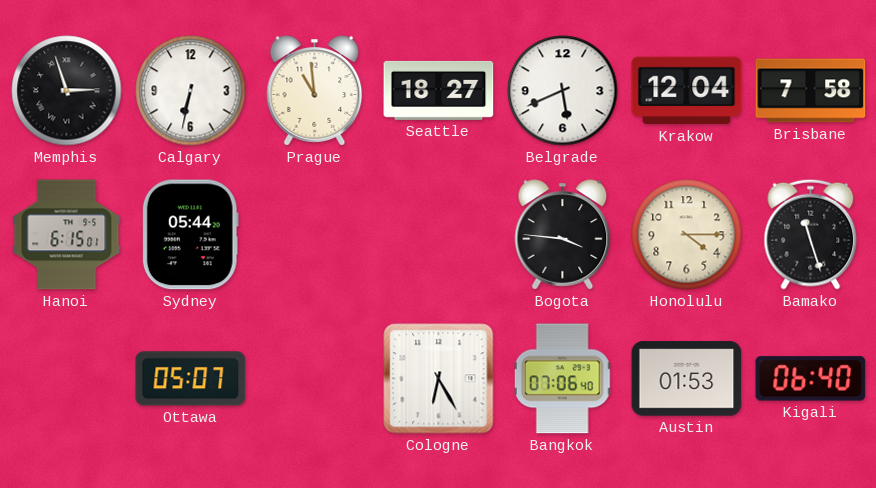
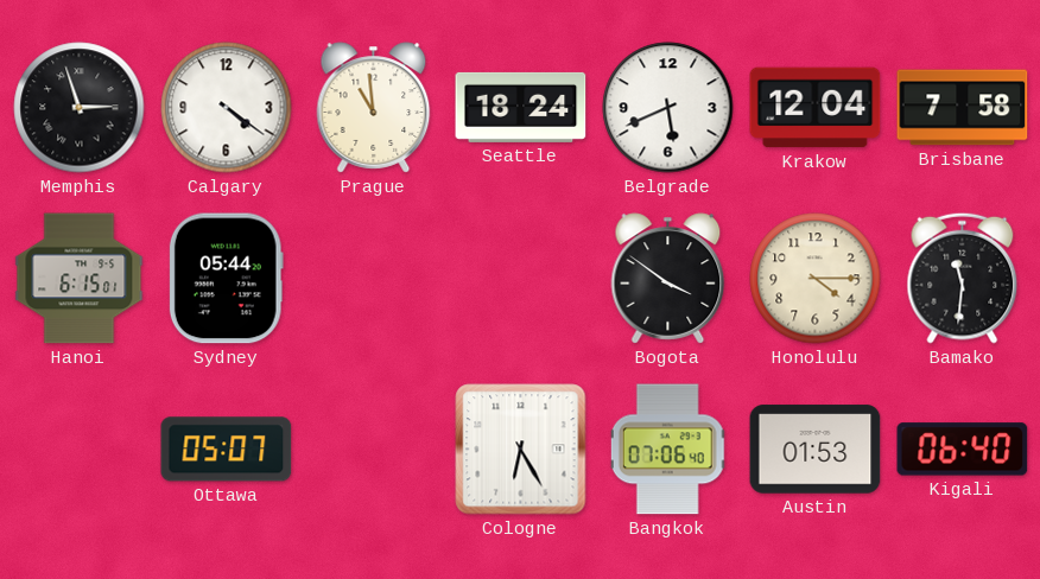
Calgary: 6:32 -> 4:21 (227, 108)
Seattle: 18:27 -> 18:24 (521, 107)
Bogota: 3:46 -> 3:51 (668, 279)
Bamako: 11:27 -> 11:31 (963, 278)
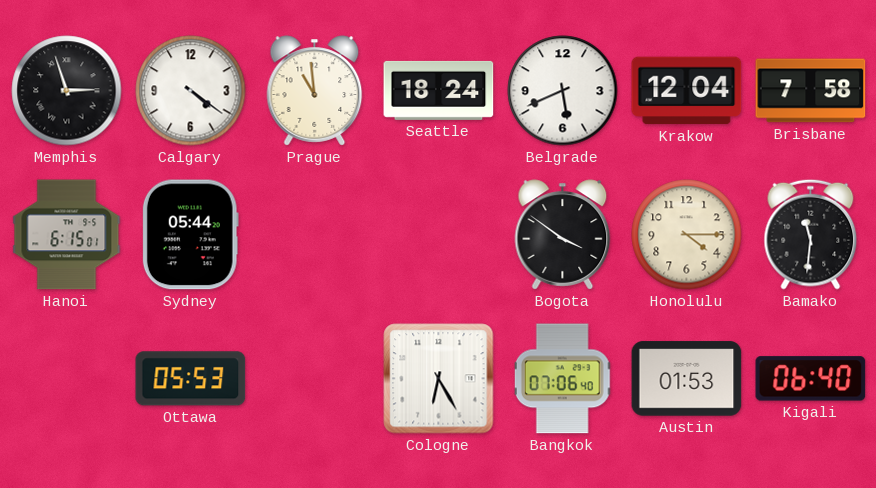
Ottawa: 05:07 -> 05:53 (191, 379)
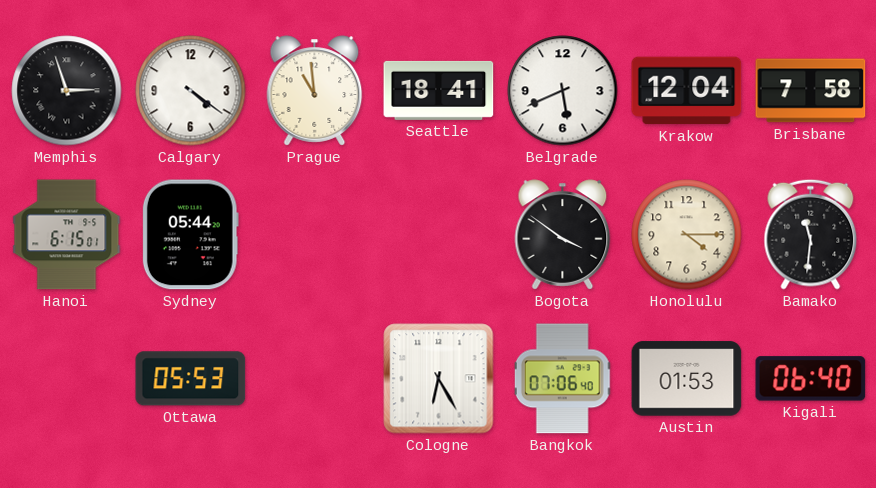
Seattle: 18:24 -> 18:41 (439, 90)
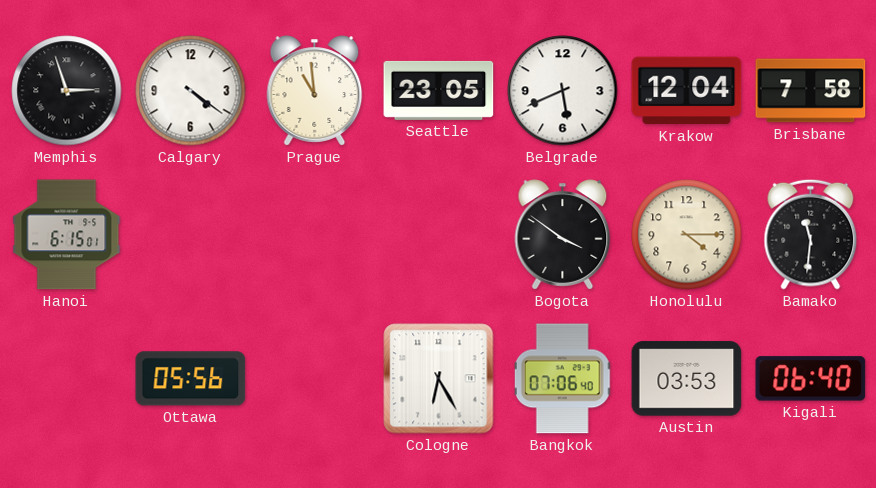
Seattle: 18:41 -> 23:05 (439, 90)
Sydney: 05:44 -> none (190, 235)
Ottawa: 05:53 -> 05:56 (191, 379)
Austin: 01:53 -> 03:53 (687, 379)
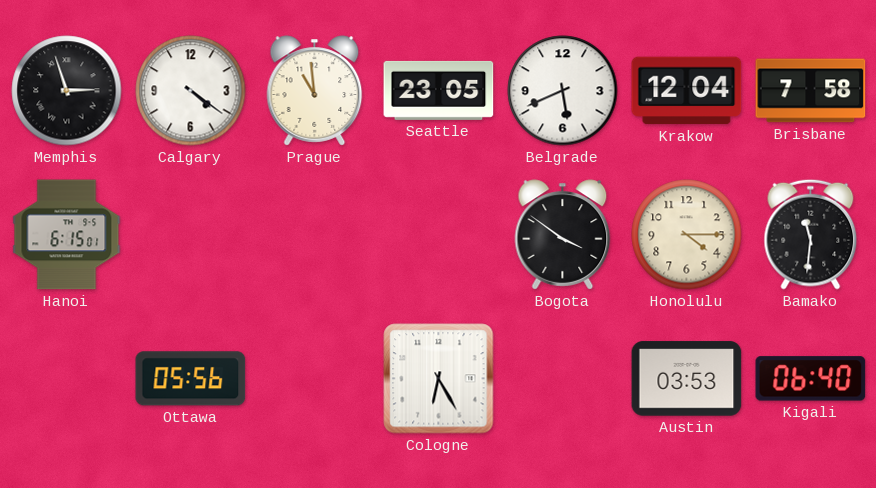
Bangkok: 07:06 -> none (563, 379)
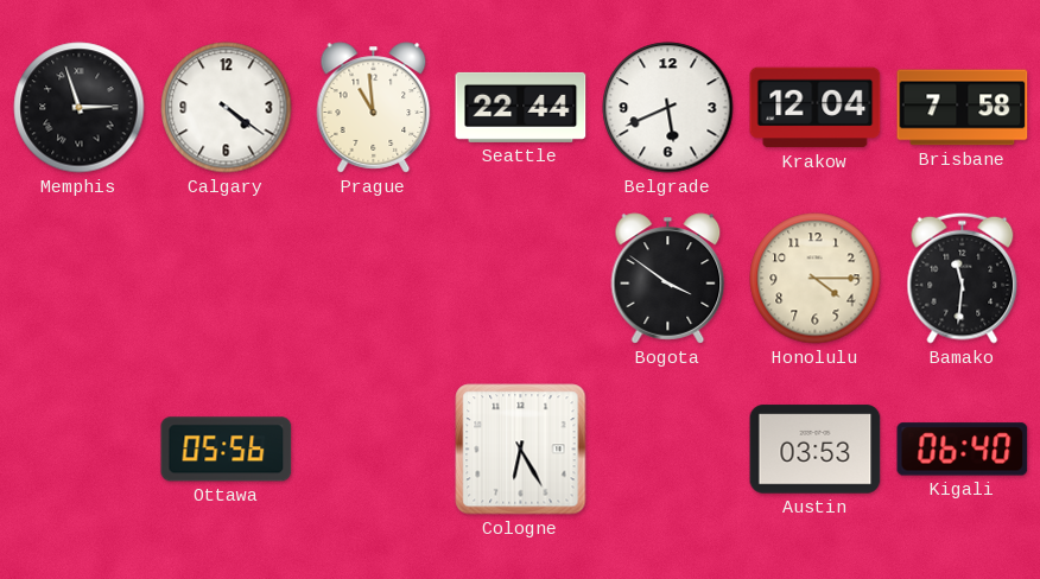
Seattle: 23:05 -> 22:44 (521, 107)
Hanoi: 6:15 -> none (67, 235)
